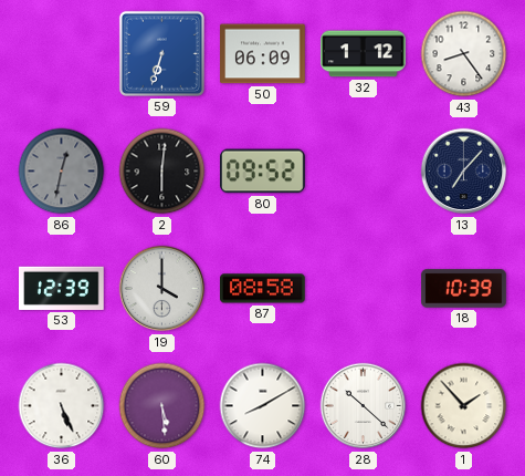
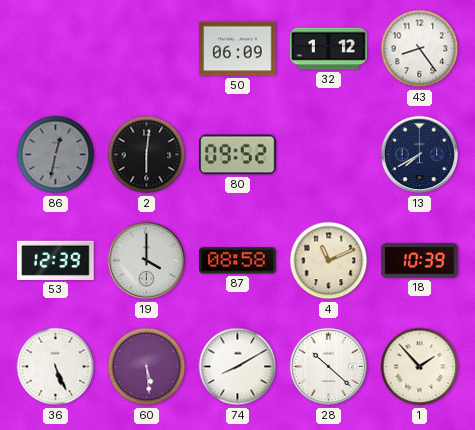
59: 6:33 -> none (161, 53)
13: 7:07 -> 7:40 (420, 155)
4: none -> 11:11 (329, 261)
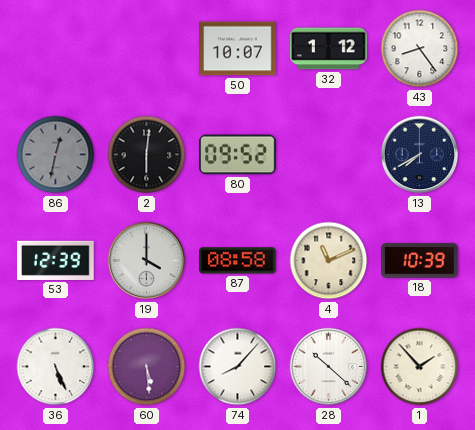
50: 06:09 -> 10:07 (238, 49)
74: 8:10 -> 8:07 (238, 367)
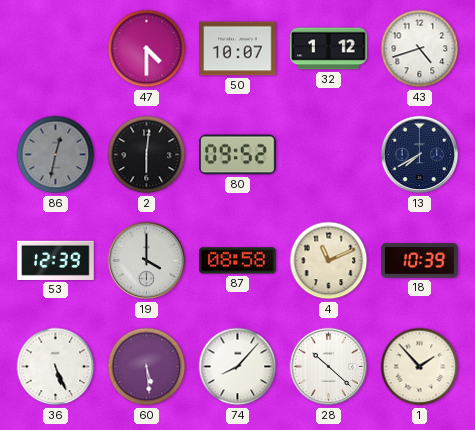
47: none -> 4:30 (147, 49)
43: 8:24 -> 4:42 (420, 49)
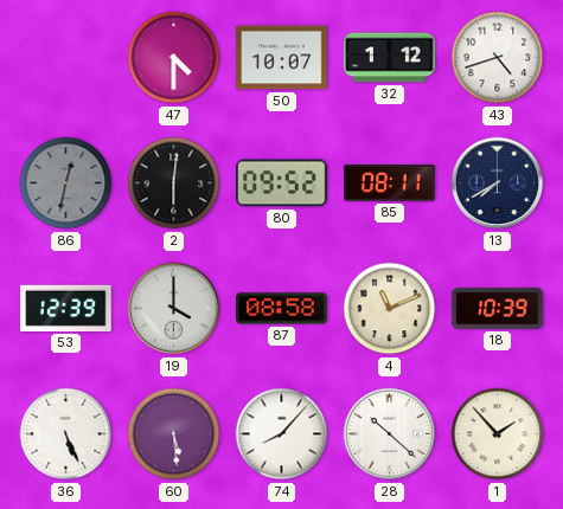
85: none -> 08:11 (390, 183)
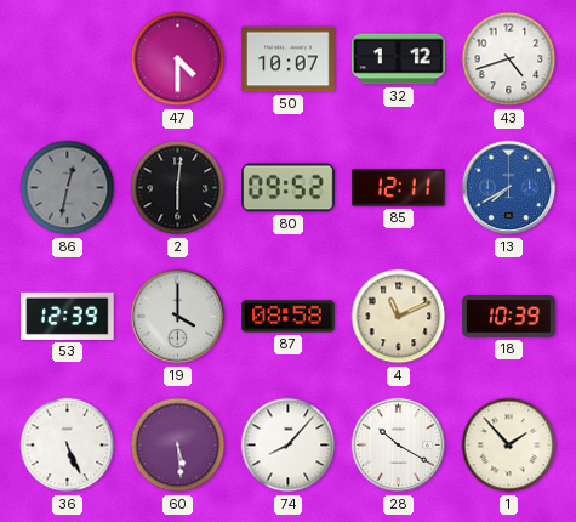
85: 08:11 -> 12:11 (399, 188)
13 dial: navy -> blue (509, 188)
28: 10:22 -> 10:20 (399, 446)
